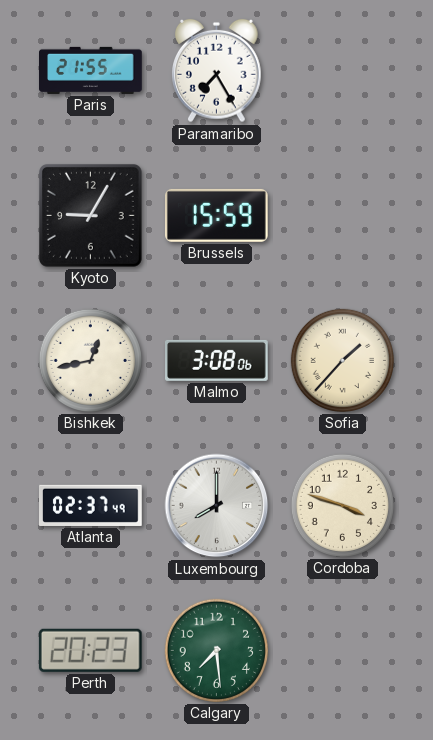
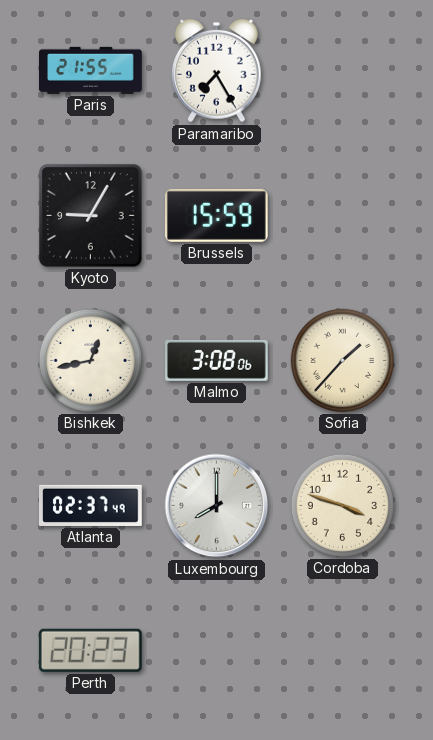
Calgary: 7:29 -> none (216, 650)
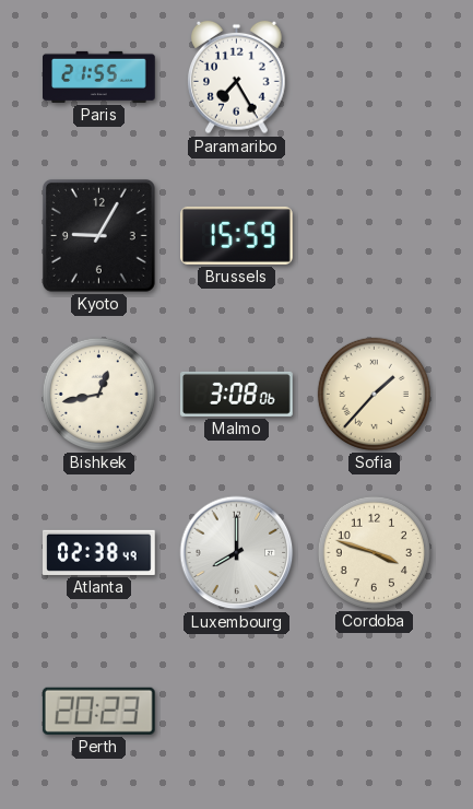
Atlanta: 02:37 -> 02:38 (99, 552)
